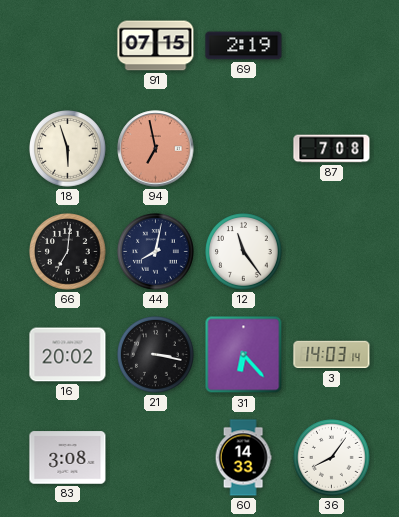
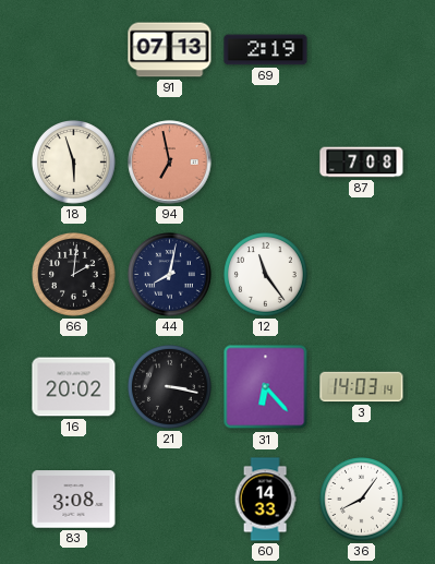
91: 07:15 -> 07:13 (170, 50)
66: 7:01 -> 2:01 (74, 275)
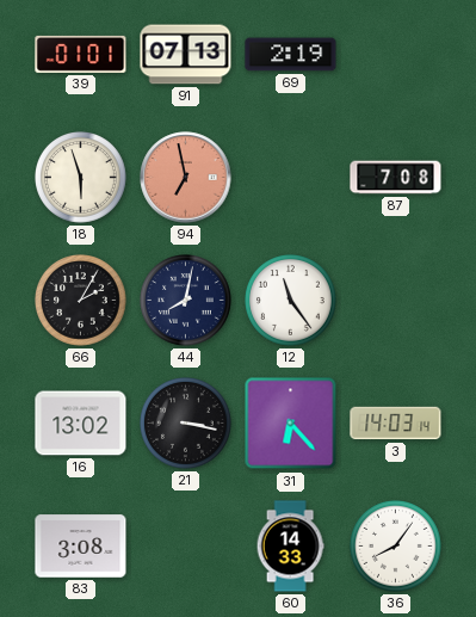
39: none -> 01:01 (81, 54)
66: 2:01 -> 2:05 (81, 301)
16: 20:02 -> 13:02 (81, 424)
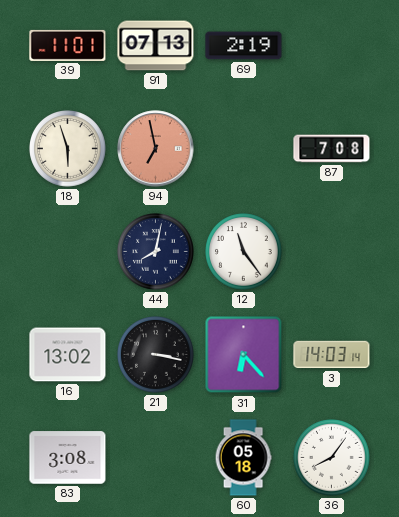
39: 01:01 -> 11:01 (68, 45)
66: 2:05 -> none (81, 301)
60: 14:33 -> 05:18 (243, 458)
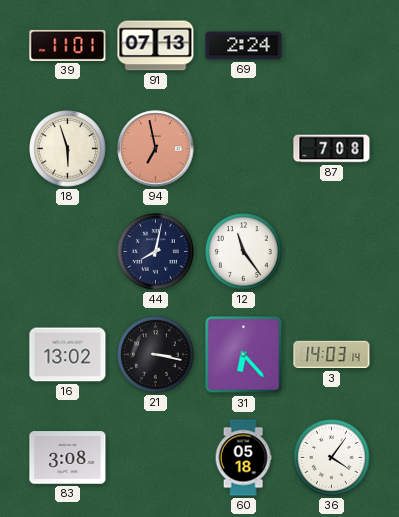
69: 2:19 -> 2:24 (244, 46)
36: 8:06 -> 4:06 (332, 458)
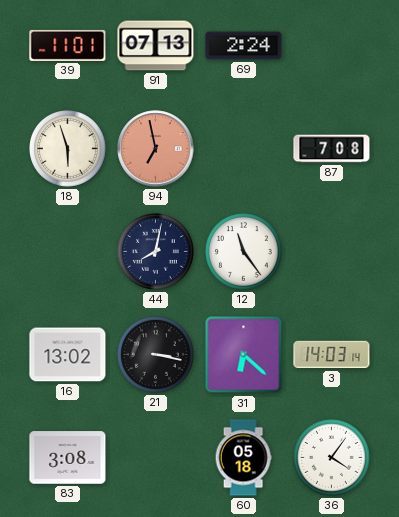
31: 6:23 -> 6:22 (244, 355)
